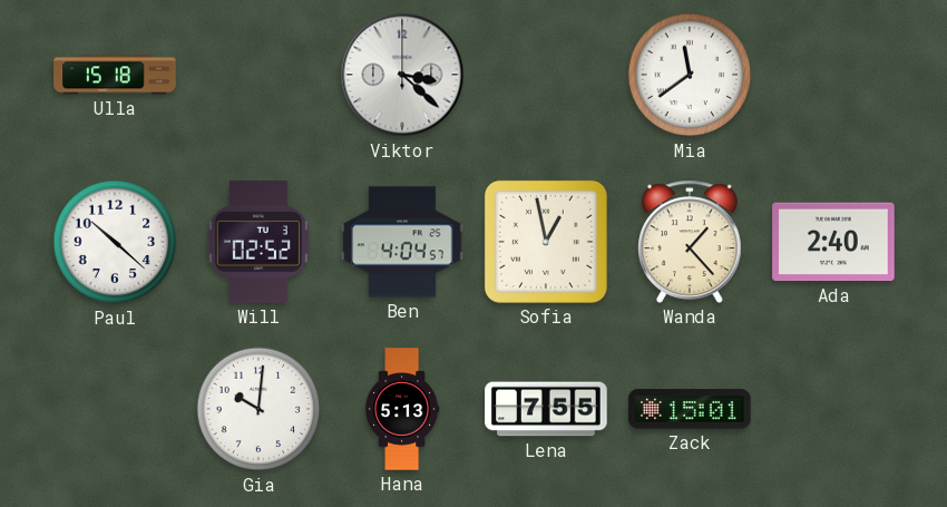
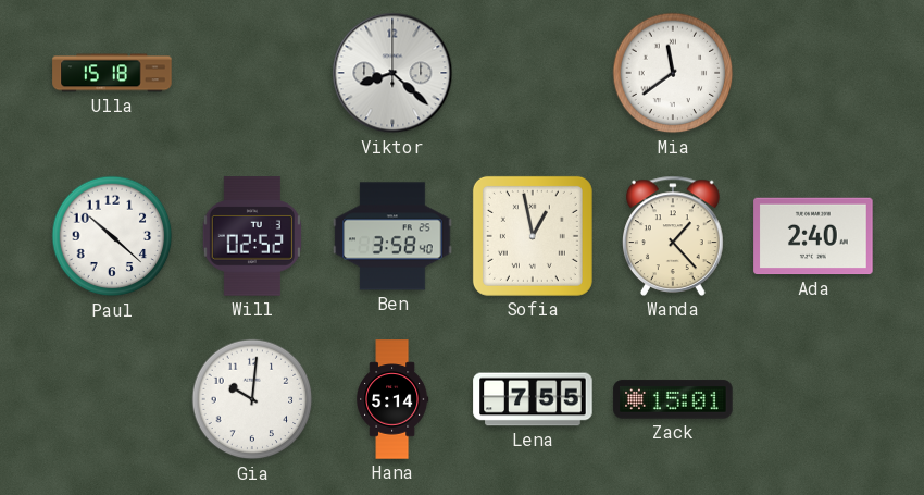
Viktor: 3:22 -> 8:22 (392, 73)
Ben: 4:04 -> 3:58 (392, 236)
Hana: 5:13 -> 5:14 (394, 399)
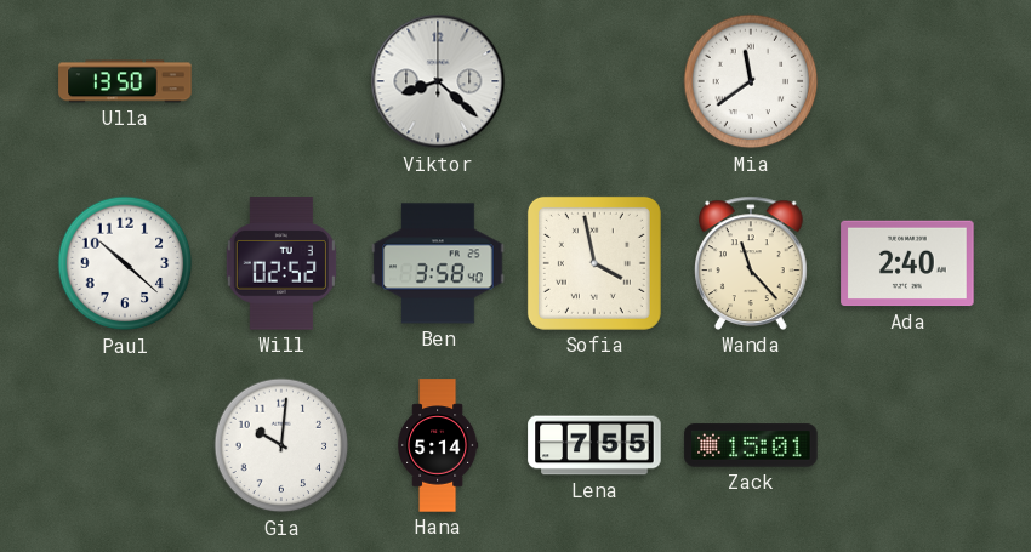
Ulla: 15:18 -> 13:50 (125, 81)
Sofia: 12:58 -> 3:58 (594, 263)
Wanda: 1:23 -> 11:23 (752, 263)
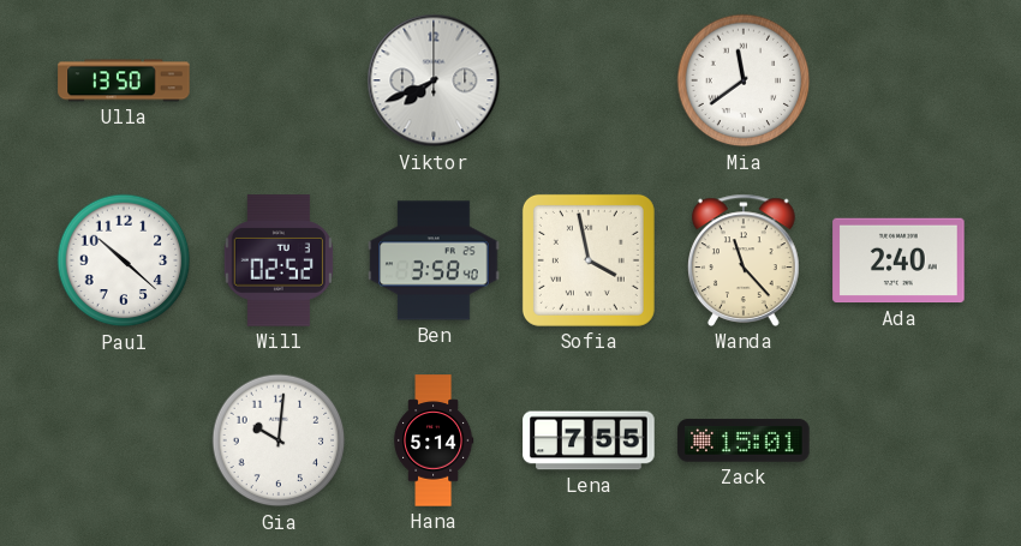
Viktor: 8:22 -> 7:41 (434, 80)
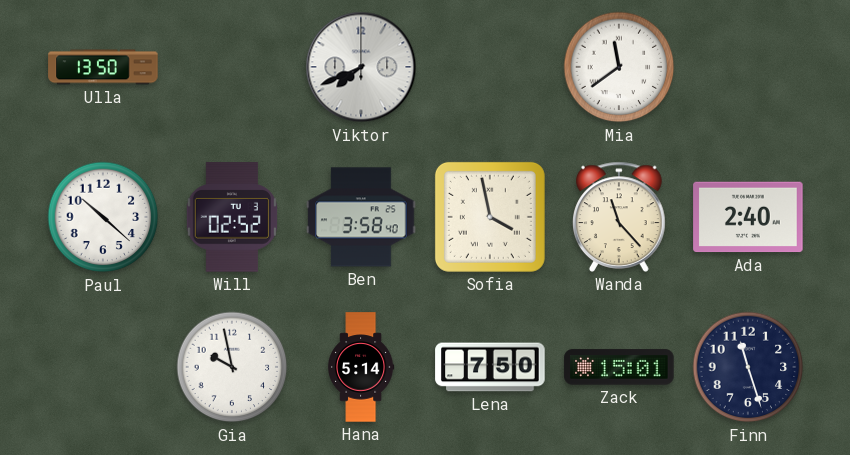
Gia: 10:01 -> 9:58 (232, 367)
Lena: 7:55 -> 7:50 (490, 367)
Finn: none -> 11:27 (748, 367)
